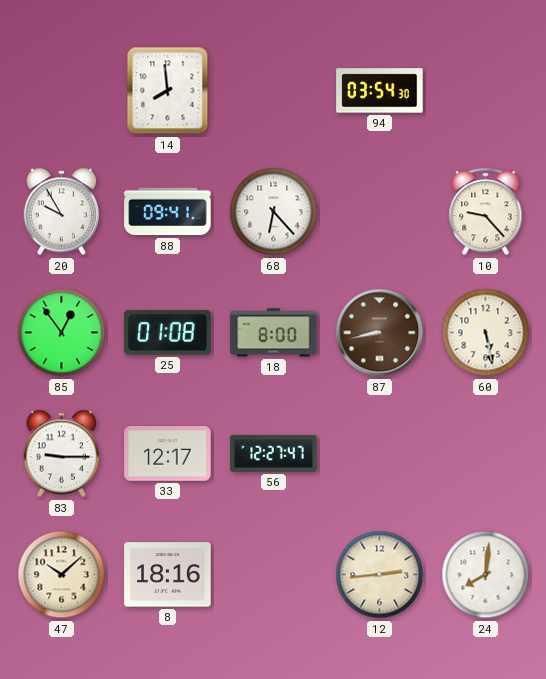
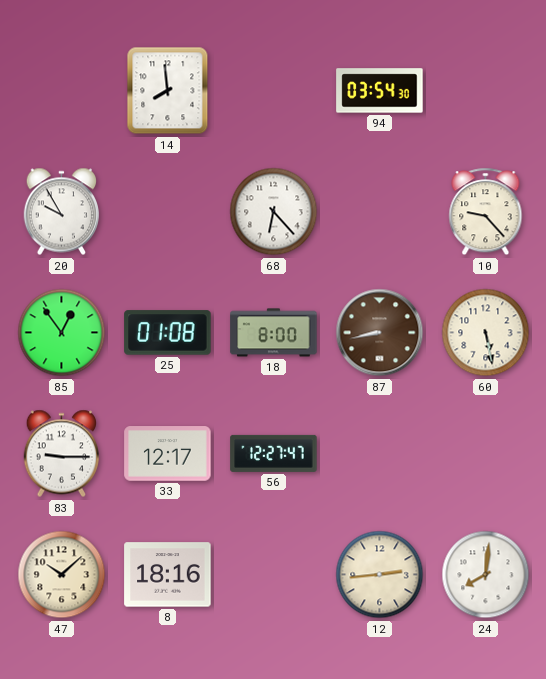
88: 09:41 -> none (168, 212)
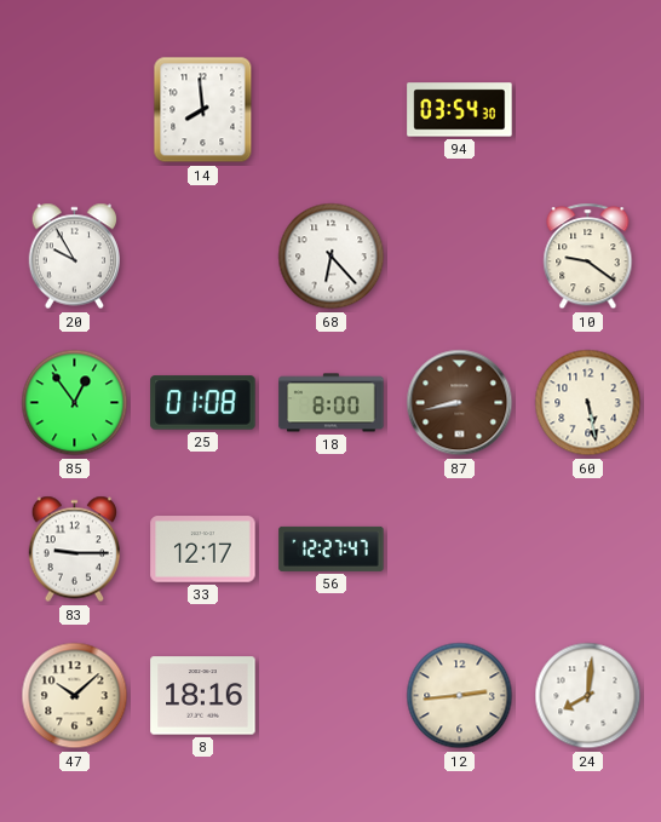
10: 9:23 -> 9:21 (588, 257)
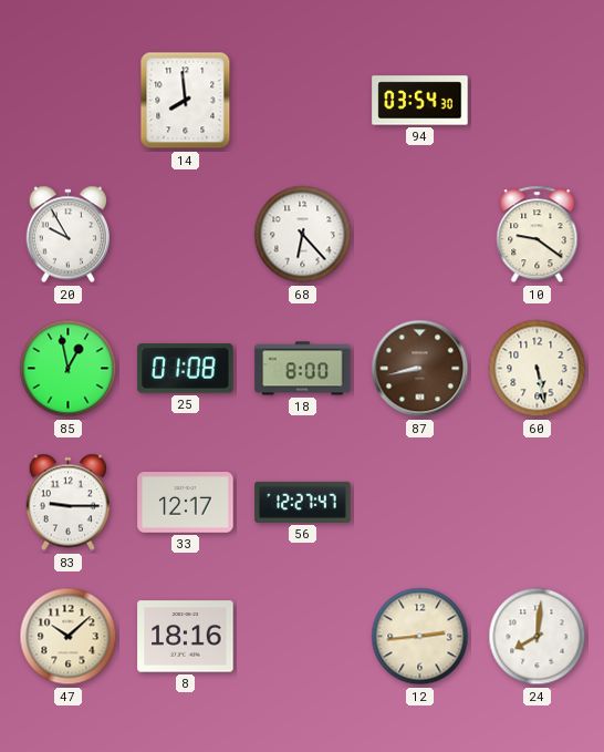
85: 12:54 -> 12:58 (69, 369)
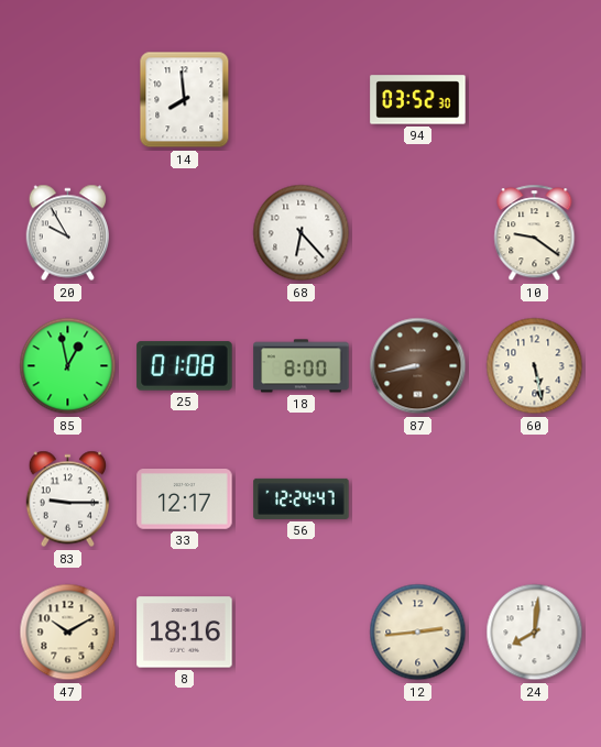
94: 03:54 -> 03:52 (418, 100)
56: 12:27 -> 12:24 (302, 498)
47: 10:08 -> 10:10 (68, 633)
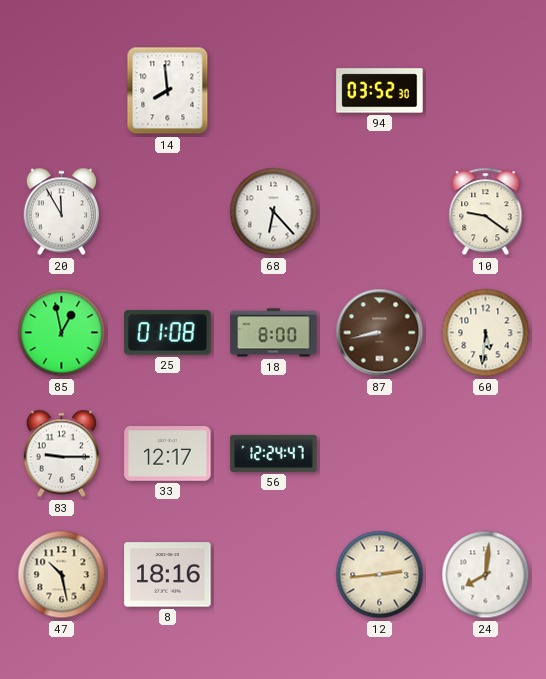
20: 9:55 -> 11:55 (62, 212)
60: 5:28 -> 5:31 (486, 333)
47: 10:10 -> 10:28 (62, 575)
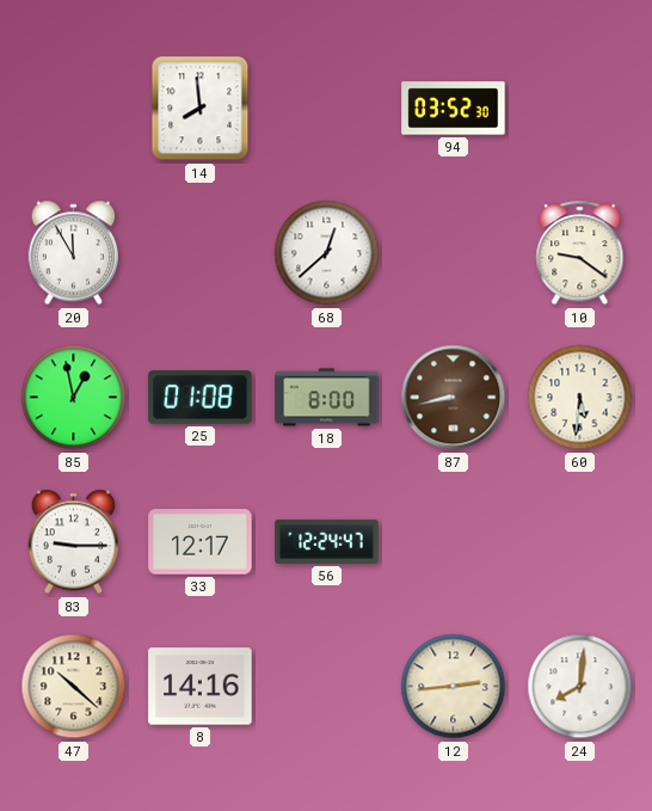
68: 6:23 -> 12:38 (327, 253)
47: 10:28 -> 10:22 (74, 687)
8: 18:16 -> 14:16 (201, 687)
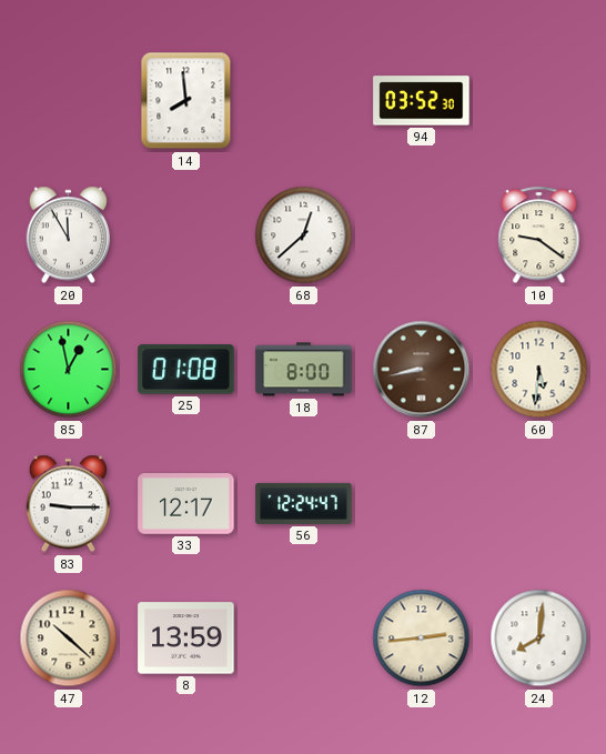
8: 14:16 -> 13:59 (186, 639)
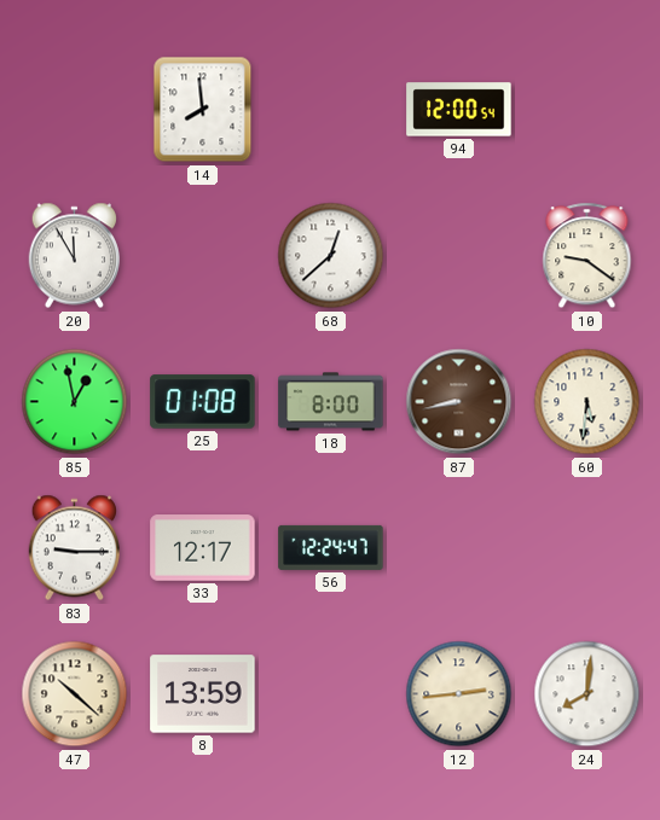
94: 03:52 -> 12:00 (459, 110)
